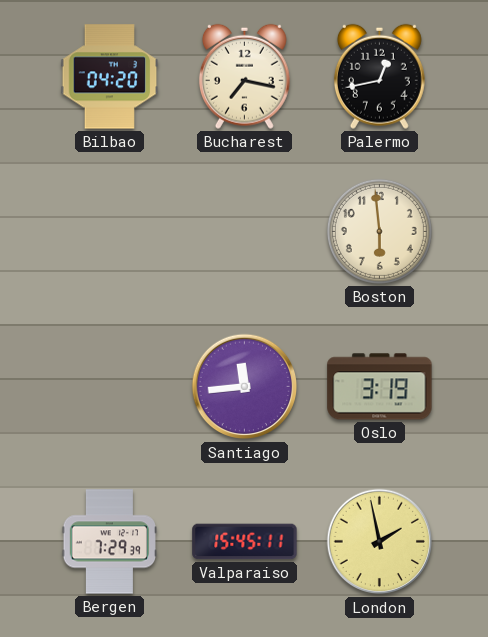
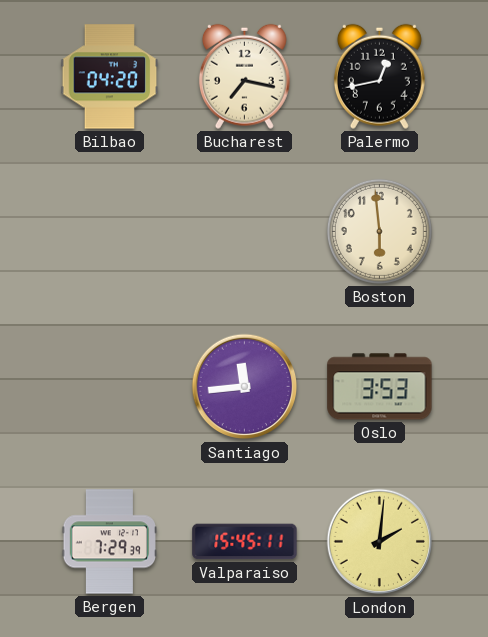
Oslo: 3:19 -> 3:53 (380, 387)
London: 1:58 -> 2:01 (380, 542)
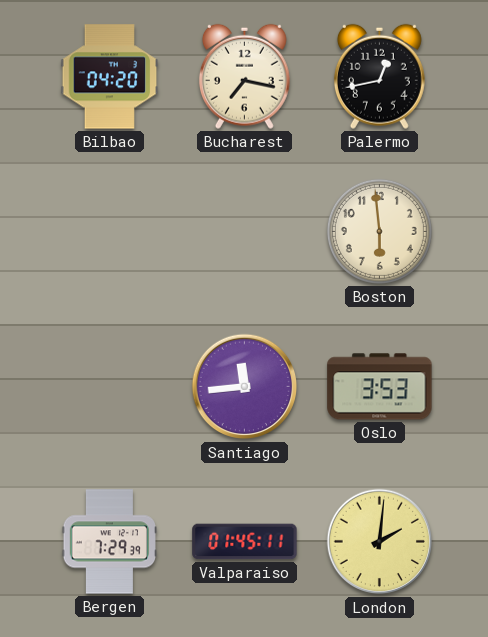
Valparaiso: 15:45 -> 01:45 (245, 542)
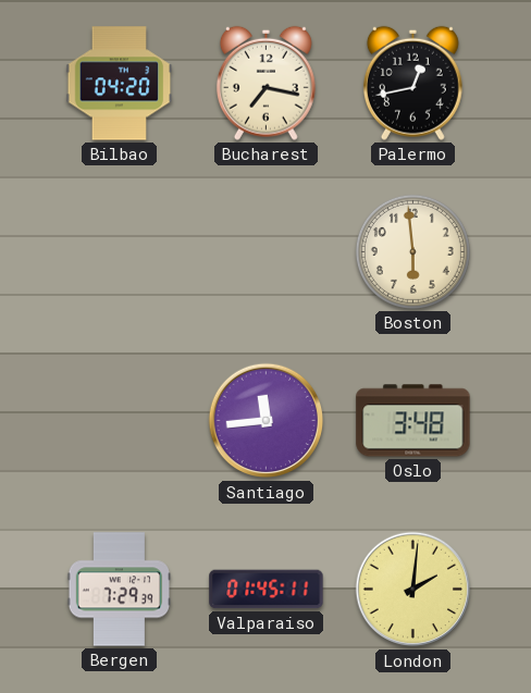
Oslo: 3:53 -> 3:48 (413, 421)
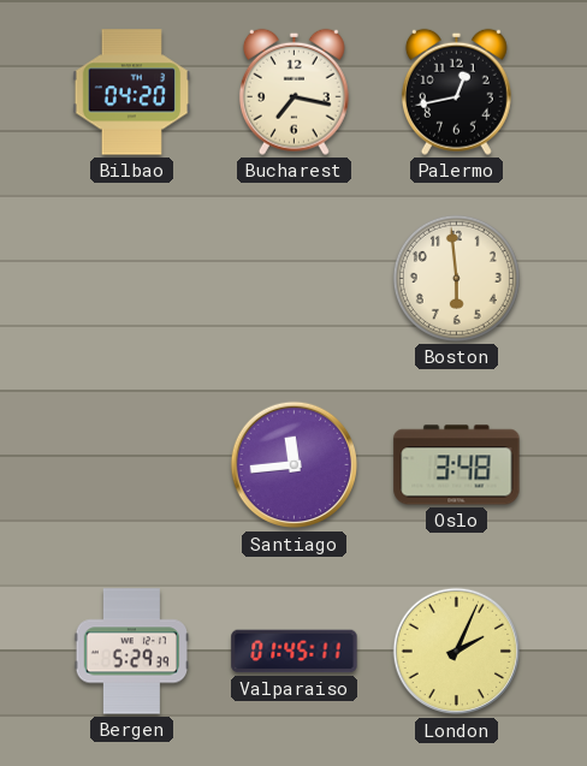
Bergen: 7:29 -> 5:29 (131, 652)
London: 2:01 -> 2:04 (457, 652)
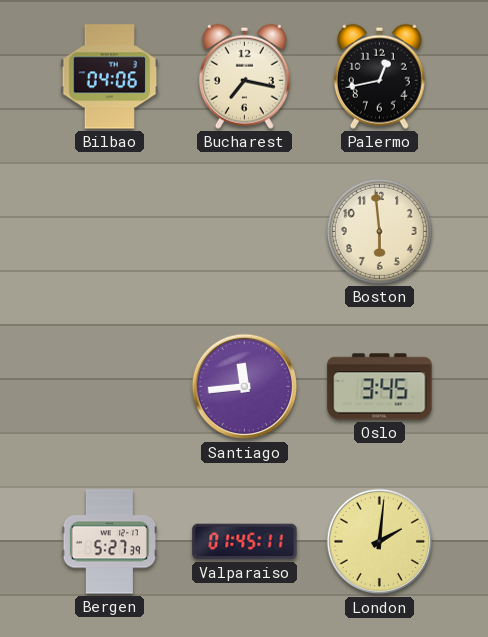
Bilbao: 04:20 -> 04:06 (110, 77)
Oslo: 3:48 -> 3:45 (380, 387)
Bergen: 5:29 -> 5:27 (109, 542)
London: 2:04 -> 2:01 (380, 542)
